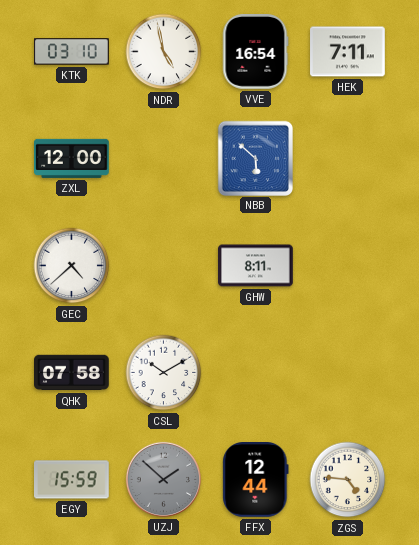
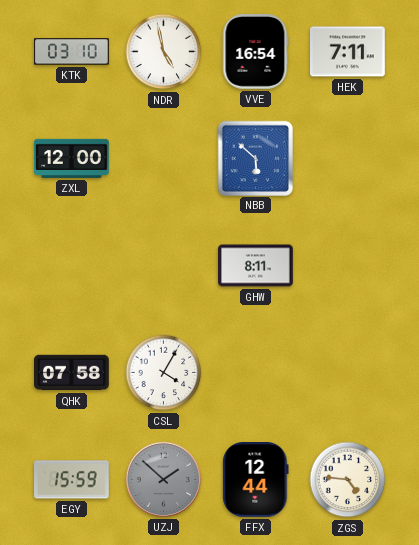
GEC: 4:38 -> none (72, 266)
CSL: 10:10 -> 4:05 (164, 373)
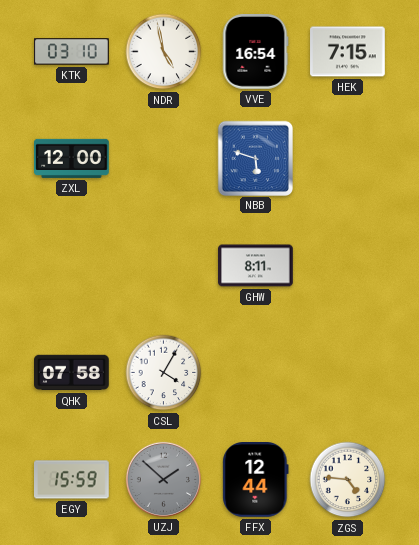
HEK: 7:11 -> 7:15 (348, 52)
NBB: 5:52 -> 5:48 (255, 158)
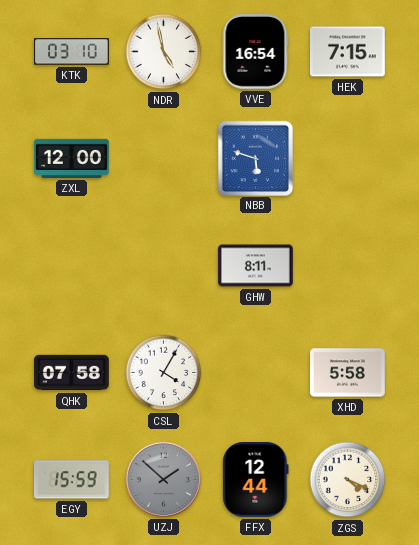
XHD: none -> 5:58 (348, 373)
ZGS: 4:46 -> 4:19 (348, 480)
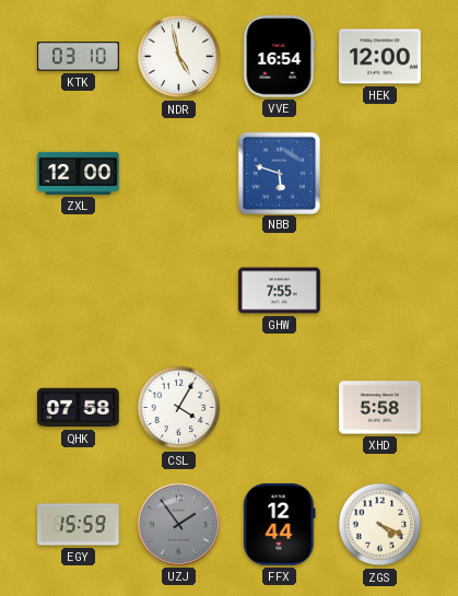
HEK: 7:15 -> 12:00 (380, 57)
GHW: 8:11 -> 7:55 (280, 291)
UZJ: 1:52 -> 1:54 (178, 524)
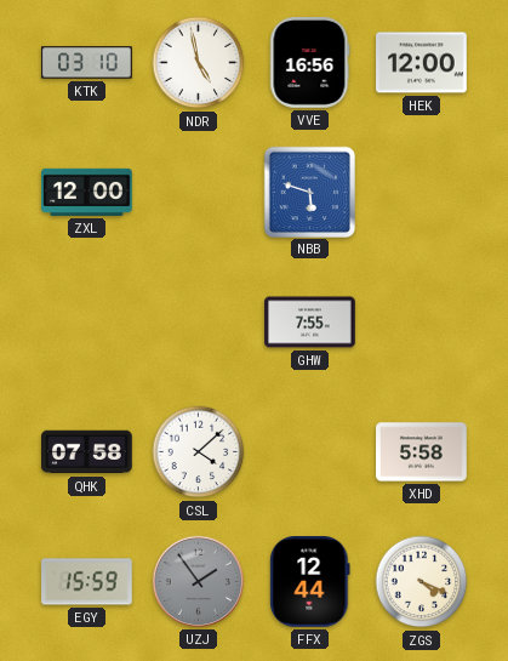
VVE: 16:54 -> 16:56 (309, 63)
CSL: 4:05 -> 4:08 (199, 452)
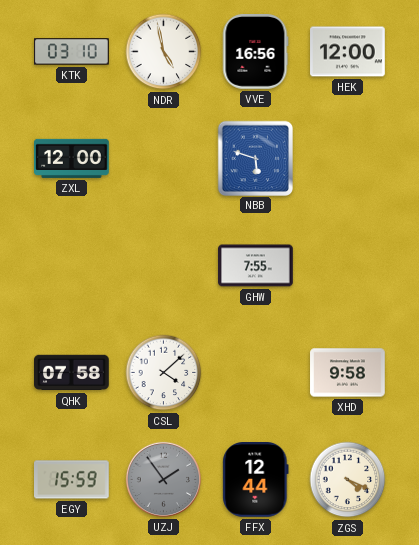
XHD: 5:58 -> 9:58 (348, 373)
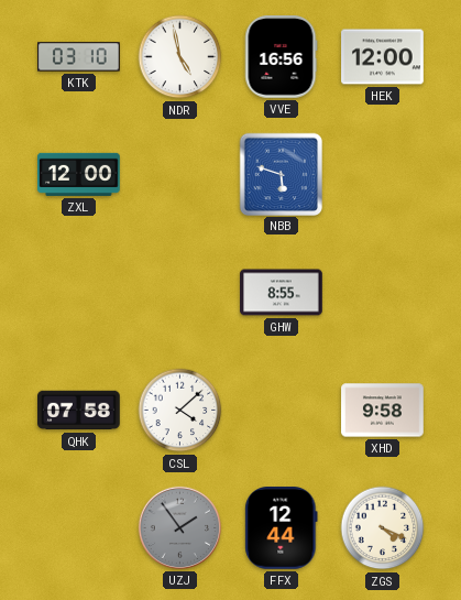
GHW: 7:55 -> 8:55 (282, 293)
EGY: 15:59 -> none (72, 480)
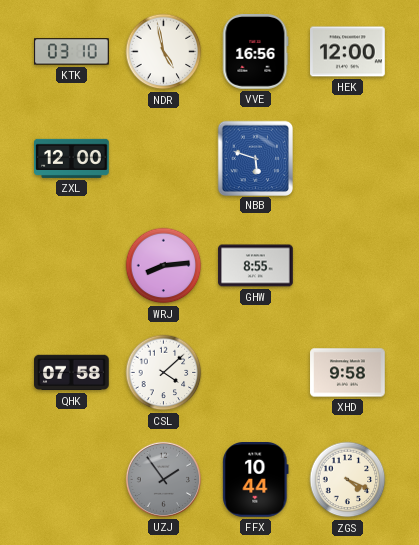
WRJ: none -> 8:14 (164, 266)
FFX: 12:44 -> 10:44 (256, 480)
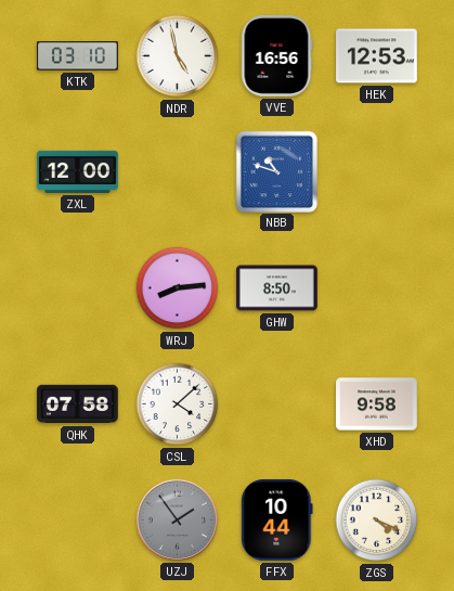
HEK: 12:00 -> 12:53 (377, 56)
NBB: 5:48 -> 10:48 (276, 171)
GHW: 8:55 -> 8:50 (277, 288)
